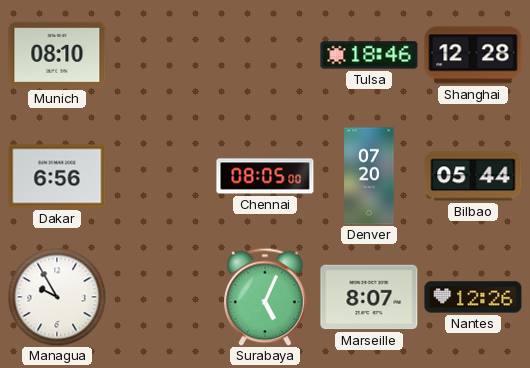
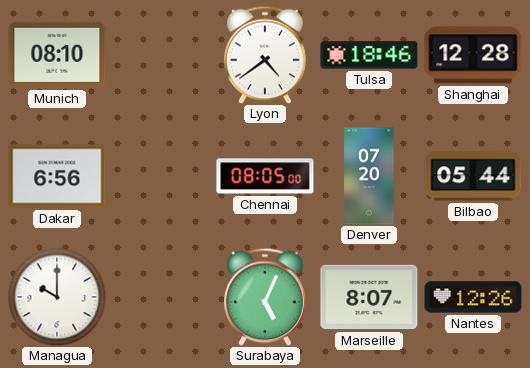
Lyon: none -> 4:39 (265, 55)
Managua: 9:55 -> 10:00 (57, 297)
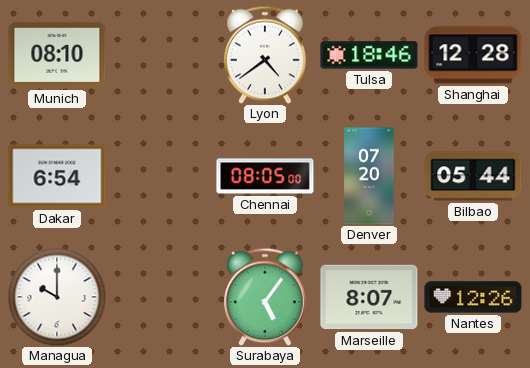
Dakar: 6:56 -> 6:54 (57, 176)
Surabaya: 5:04 -> 5:06 (265, 297)
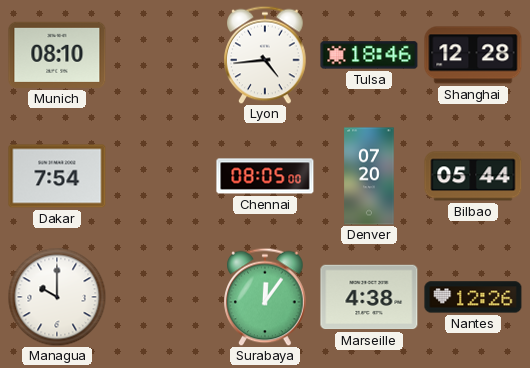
Lyon: 4:39 -> 4:44 (265, 55)
Dakar: 6:54 -> 7:54 (57, 176)
Surabaya: 5:06 -> 12:06 (265, 297)
Marseille: 8:07 -> 4:38 (369, 297)
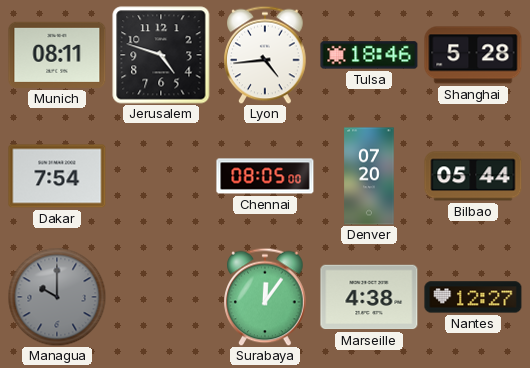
Munich: 08:10 -> 08:11 (57, 55)
Jerusalem: none -> 4:48 (161, 55)
Shanghai: 12:28 -> 5:28 (473, 55)
Managua dial: white -> grey (57, 297)
Nantes: 12:26 -> 12:27 (473, 297)
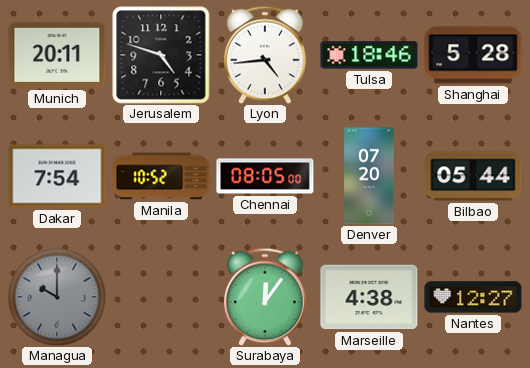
Munich: 08:11 -> 20:11 (57, 55)
Manila: none -> 10:52 (161, 176)
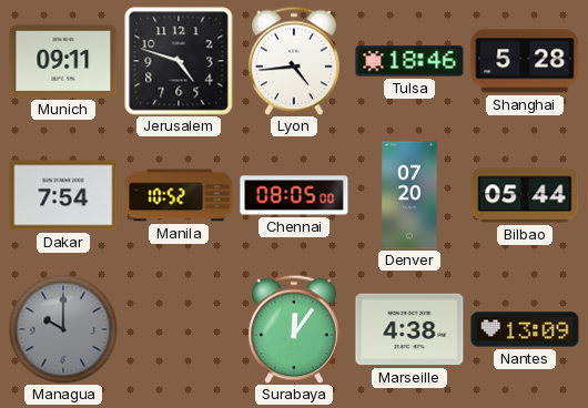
Munich: 20:11 -> 09:11 (63, 61)
Nantes: 12:27 -> 13:09 (525, 329)
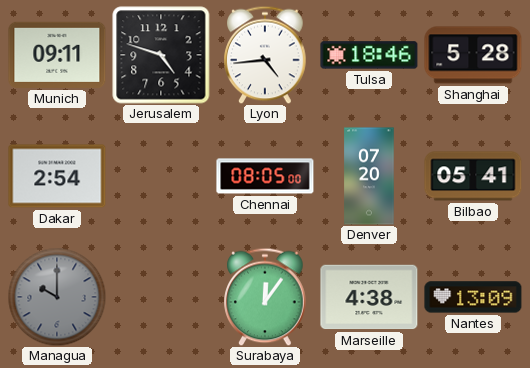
Dakar: 7:54 -> 2:54 (57, 176)
Manila: 10:52 -> none (179, 195)
Bilbao: 05:44 -> 05:41 (473, 176)
